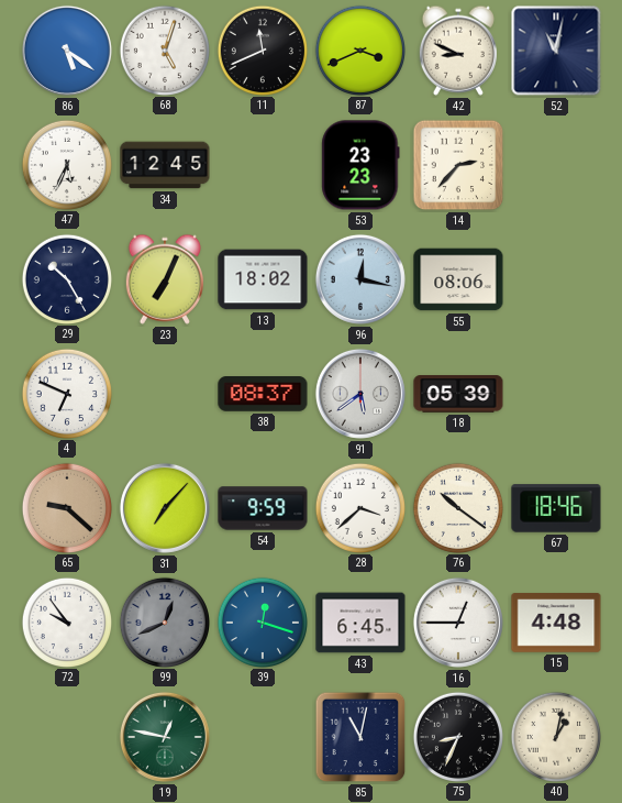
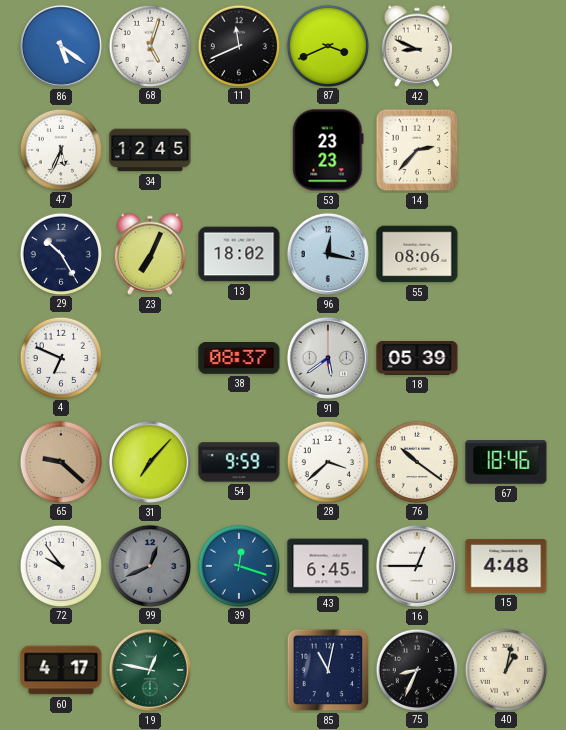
52: 11:02 -> none (556, 51)
60: none -> 4:17 (61, 670)
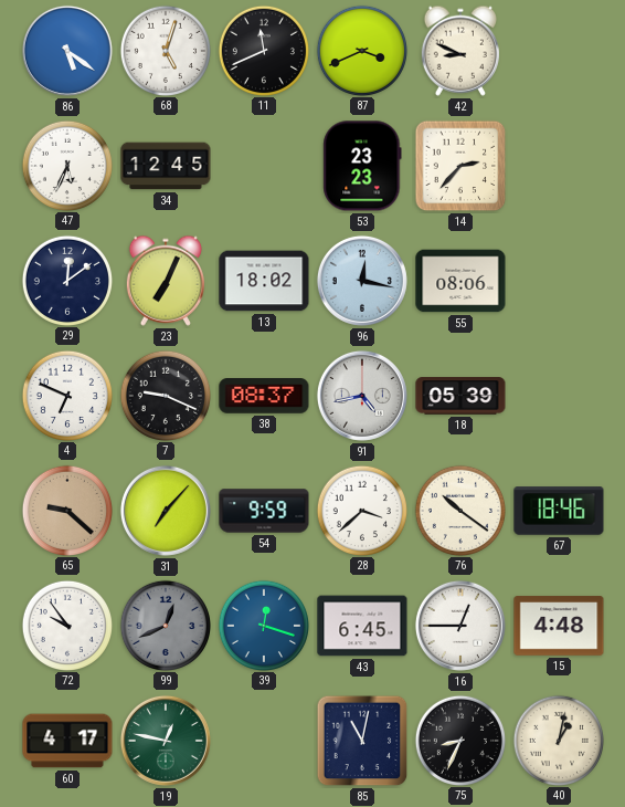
29: 10:25 -> 12:09 (66, 280)
7: none -> 9:19 (165, 395)
91: 5:39 -> 4:43 (362, 396)
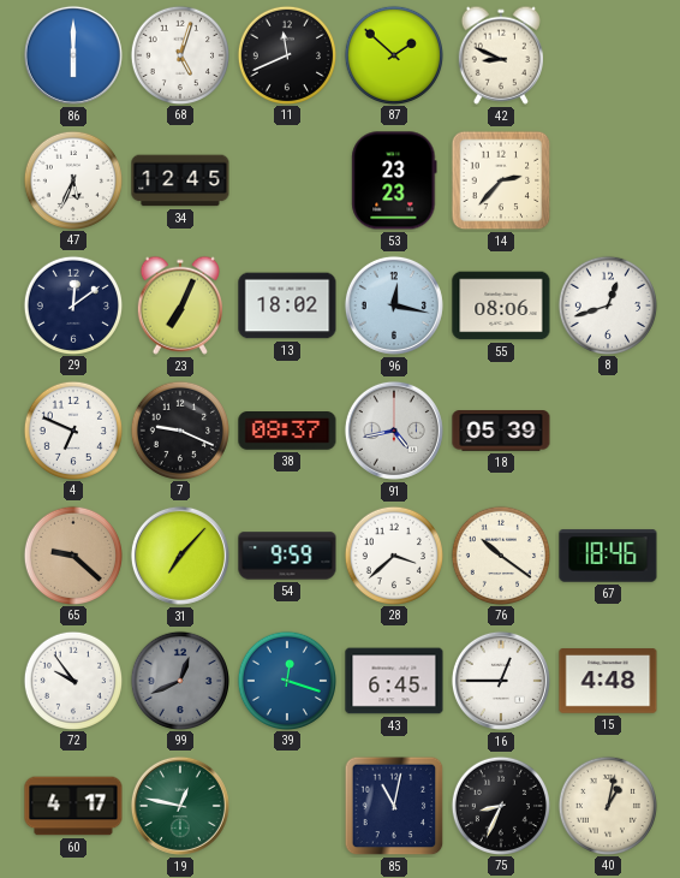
86: 5:21 -> 6:00 (73, 55)
87: 3:41 -> 1:52 (393, 54)
8: none -> 12:42 (607, 304)
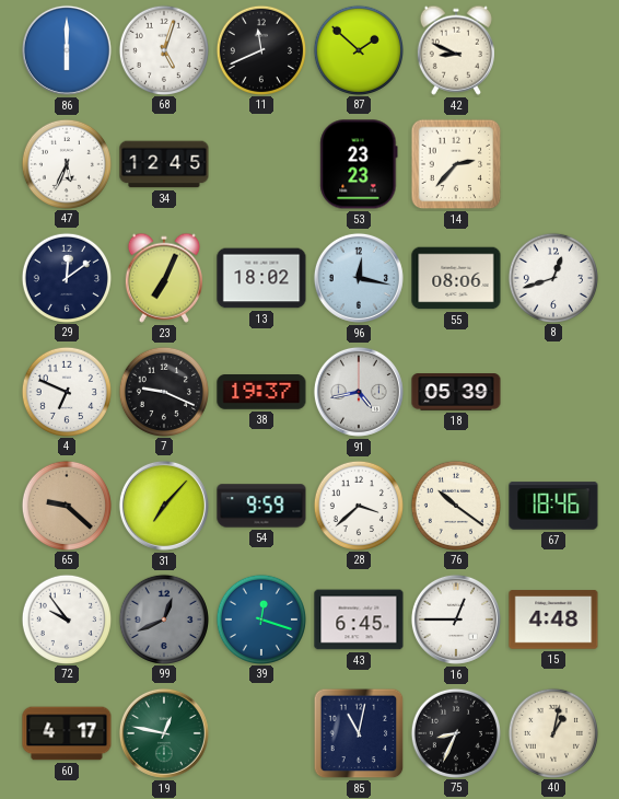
38: 08:37 -> 19:37 (261, 392)
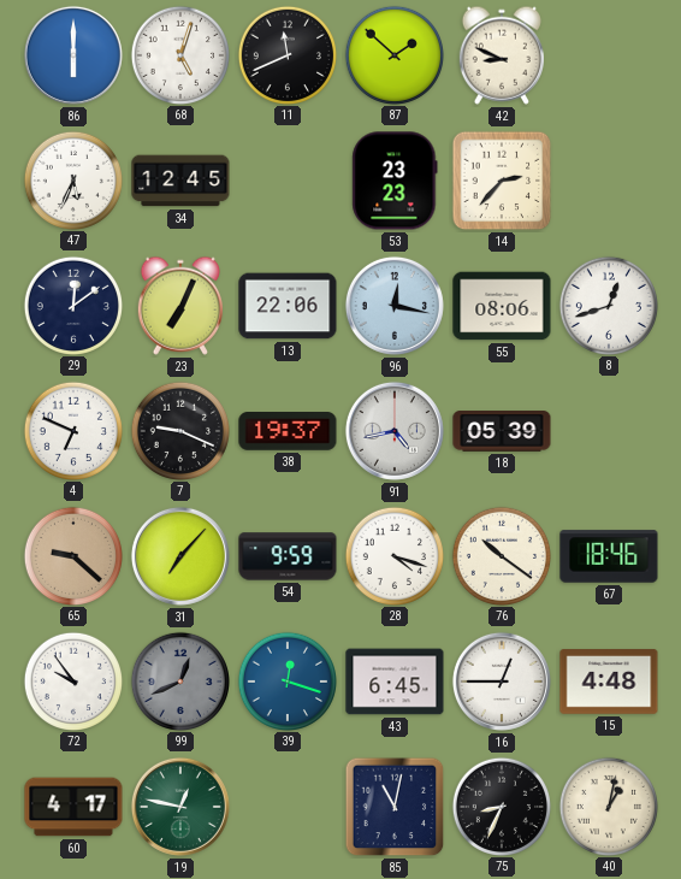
13: 18:02 -> 22:06 (288, 306)
28: 3:38 -> 4:18 (393, 555)
